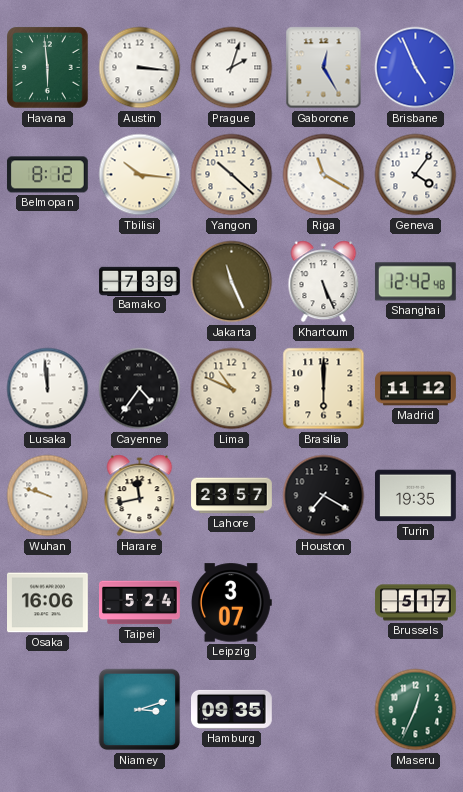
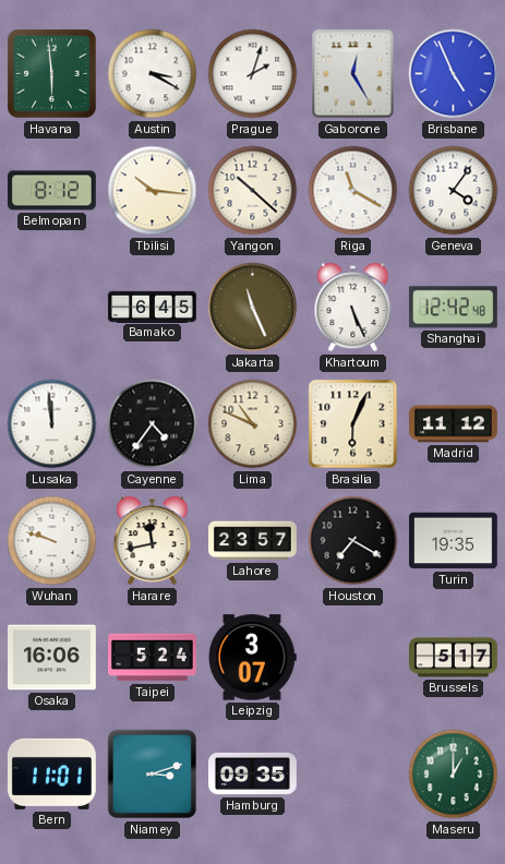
Austin: 3:16 -> 3:20 (153, 74)
Bamako: 7:39 -> 6:45 (153, 307)
Brasilia: 6:00 -> 6:04 (353, 424)
Bern: none -> 11:01 (51, 773)
Maseru: 12:34 -> 1:00 (454, 775)
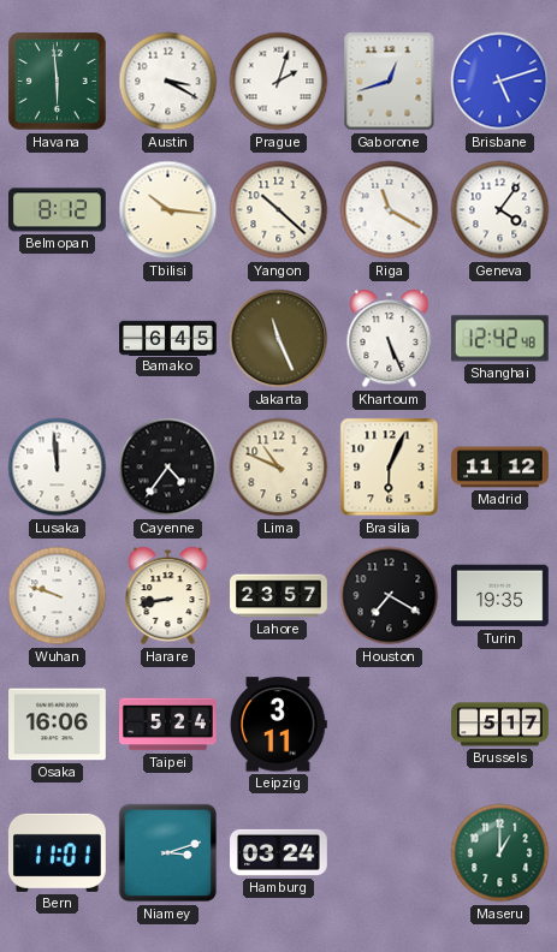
Gaborone: 12:25 -> 12:42 (390, 82)
Brisbane: 4:56 -> 5:12 (500, 82)
Harare: 11:43 -> 8:43 (168, 596)
Leipzig: 3:07 -> 3:11 (278, 725)
Hamburg: 09:35 -> 03:24 (279, 852)
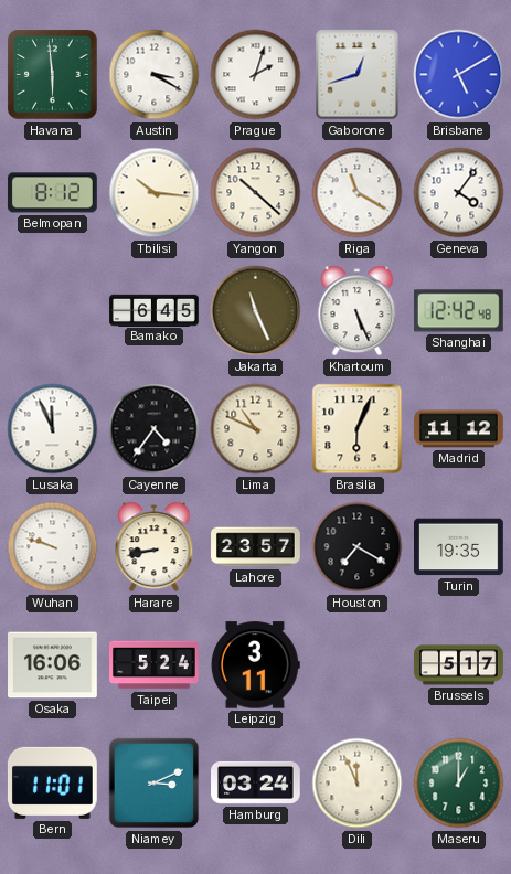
Brisbane: 5:12 -> 5:10 (459, 75)
Lusaka: 11:59 -> 11:56 (53, 429)
Niamey: 3:12 -> 3:11 (155, 784)
Dili: none -> 11:56 (358, 784)
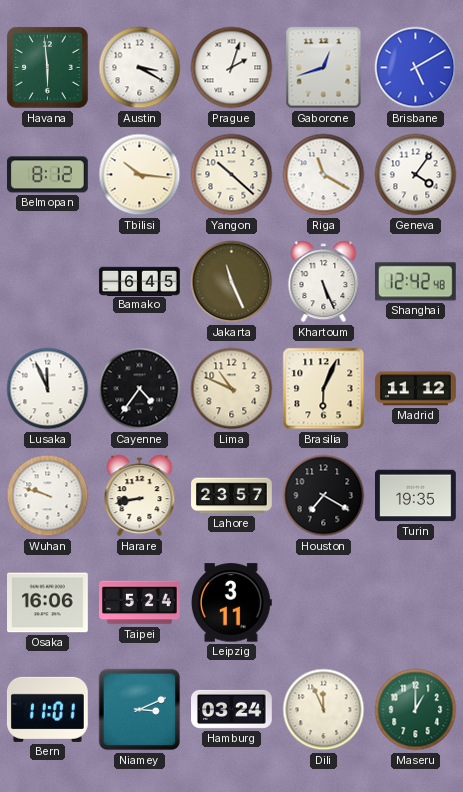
Brussels: 5:17 -> none (459, 665)
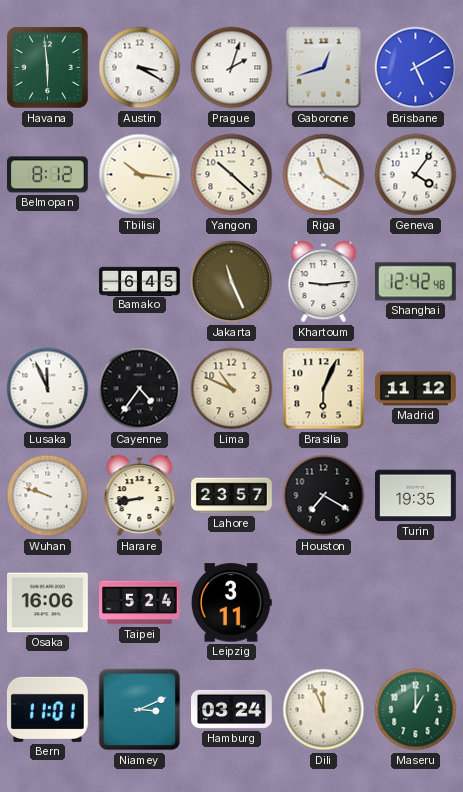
Khartoum: 5:26 -> 9:14 (324, 282)
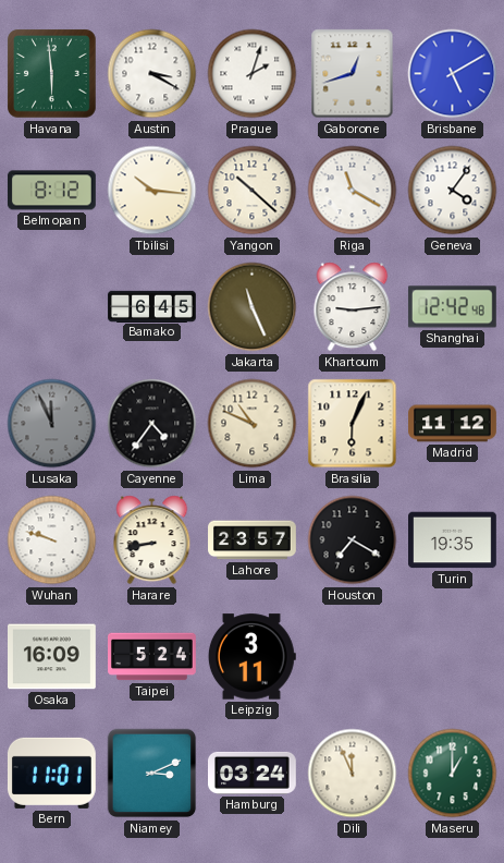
Lusaka dial: white -> grey (52, 424)
Osaka: 16:06 -> 16:09 (52, 657)
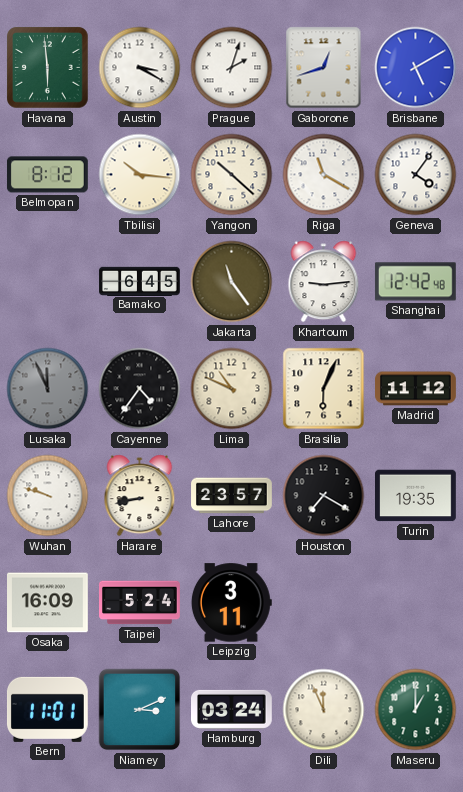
Jakarta: 11:26 -> 11:24 (232, 282)
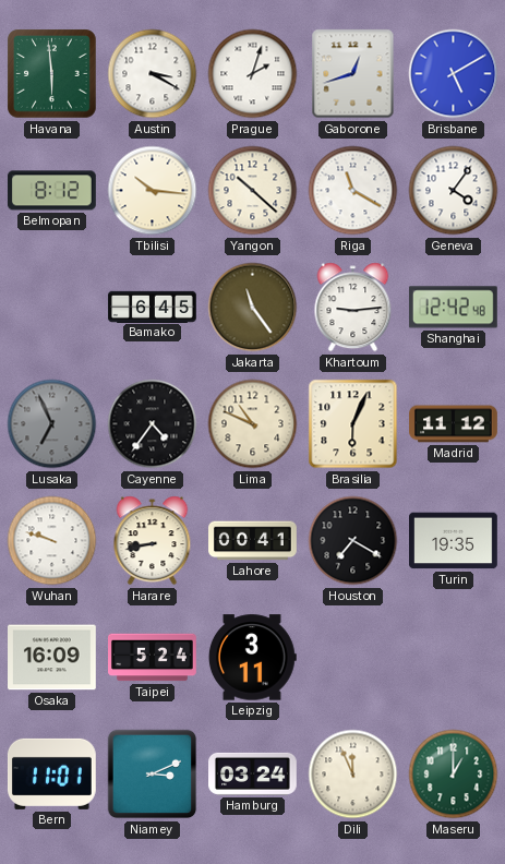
Lusaka: 11:56 -> 6:56 (52, 424)
Lahore: 23:57 -> 00:41 (253, 541)
